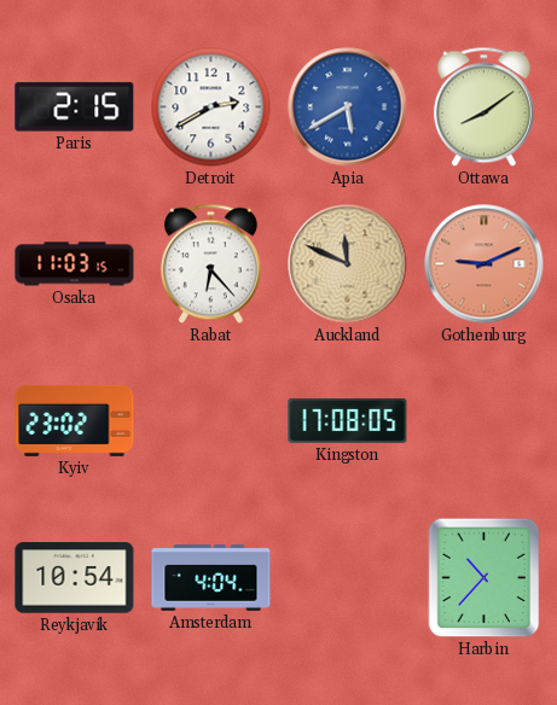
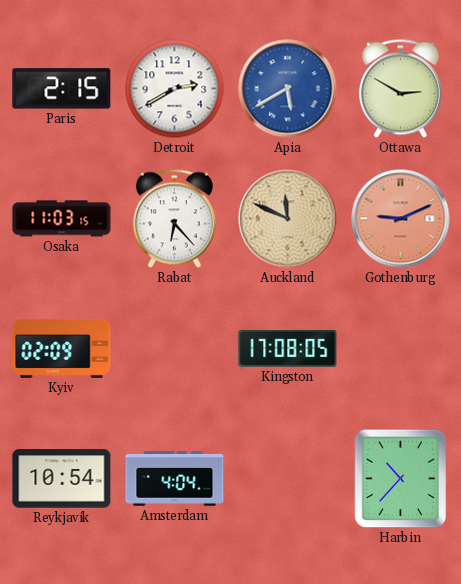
Ottawa: 8:09 -> 2:50 (400, 89)
Kyiv: 23:02 -> 02:09 (62, 348)
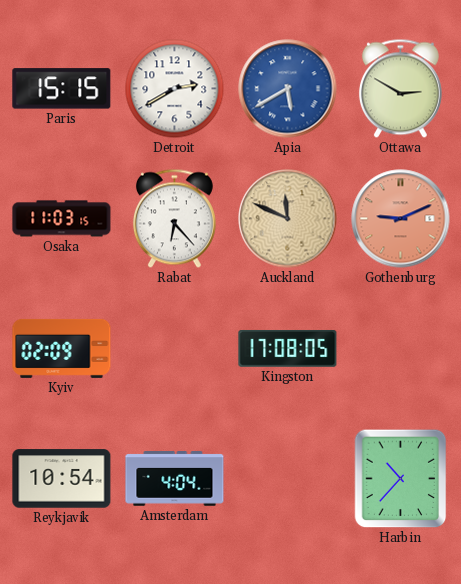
Paris: 2:15 -> 15:15 (62, 89)
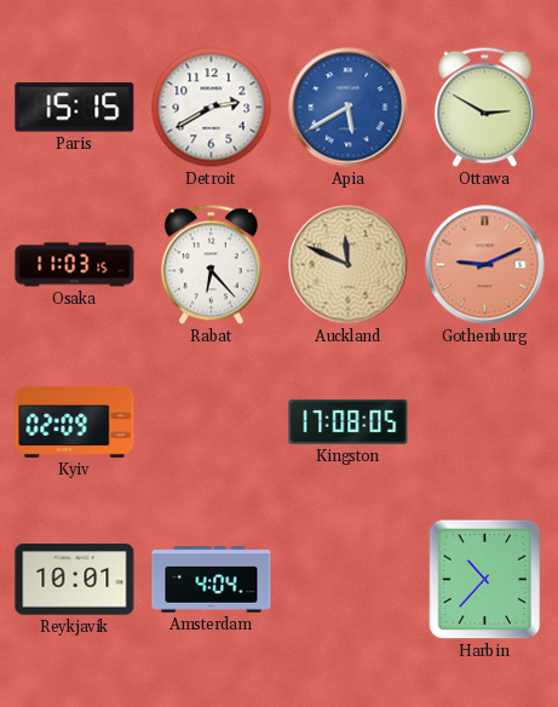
Reykjavik: 10:54 -> 10:01 (75, 580)
